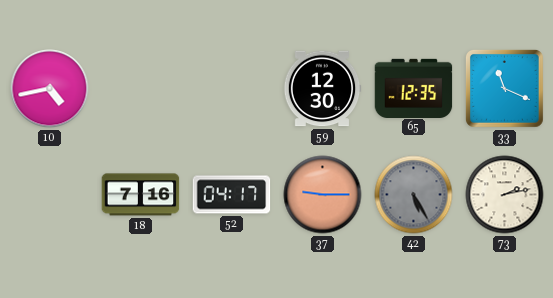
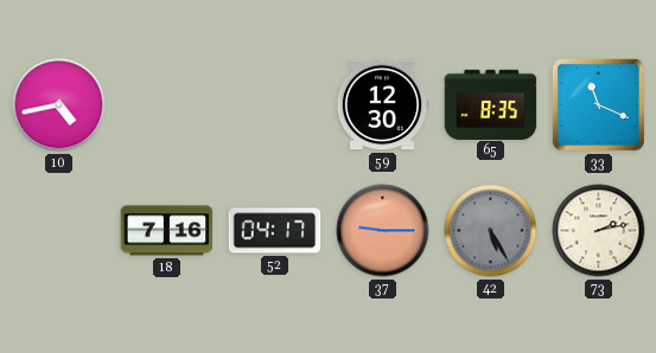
65: 12:35 -> 8:35 (491, 104)
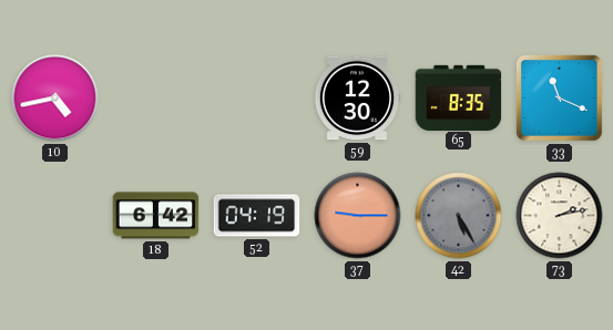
18: 7:16 -> 6:42 (156, 216)
52: 04:17 -> 04:19 (257, 216)
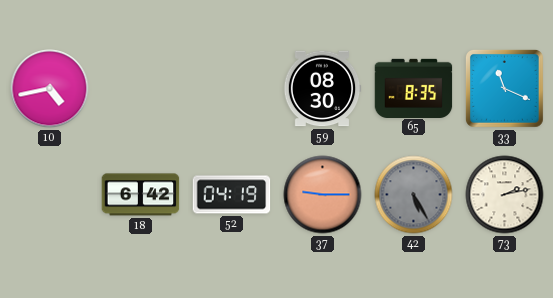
59: 12:30 -> 08:30 (322, 89)
